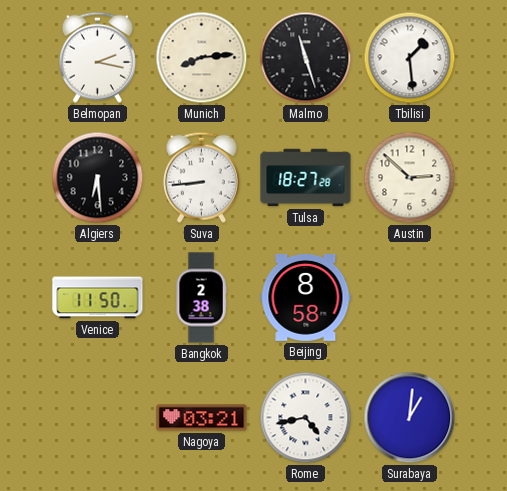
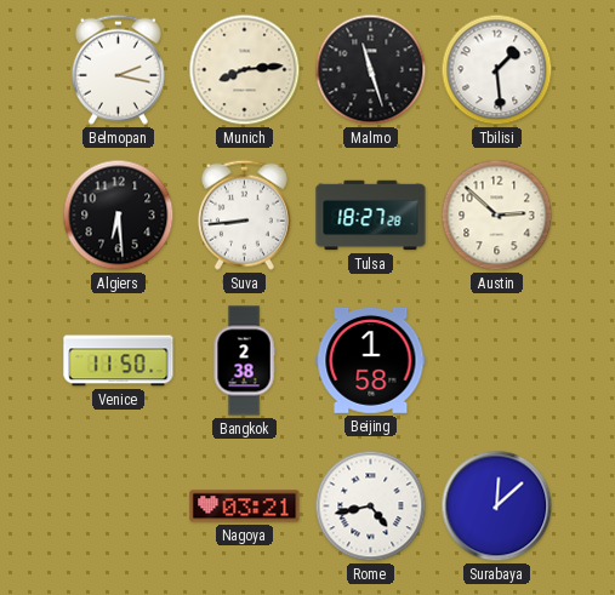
Beijing: 8:58 -> 1:58 (371, 360)
Surabaya: 1:01 -> 12:08 (497, 507)
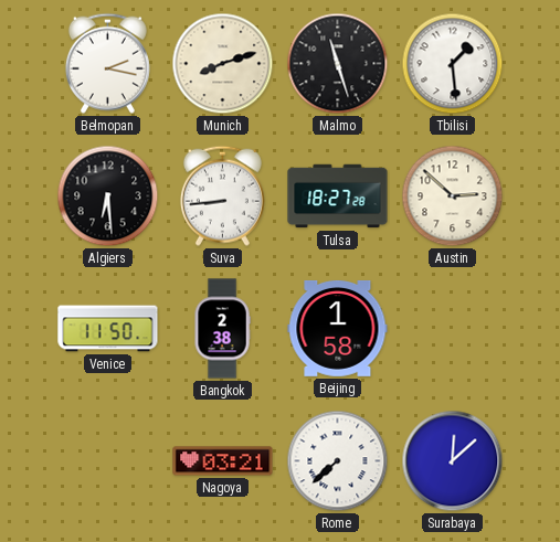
Munich: 8:14 -> 8:12 (223, 64)
Rome: 4:43 -> 7:38 (338, 461)
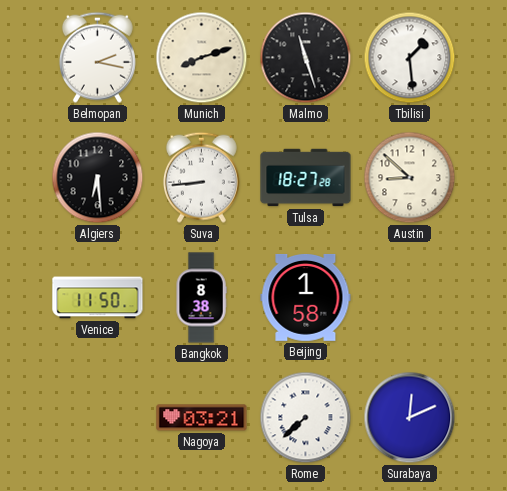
Austin: 2:52 -> 8:52 (410, 178)
Bangkok: 2:38 -> 8:38 (201, 298)
Surabaya: 12:08 -> 12:11 (410, 418)
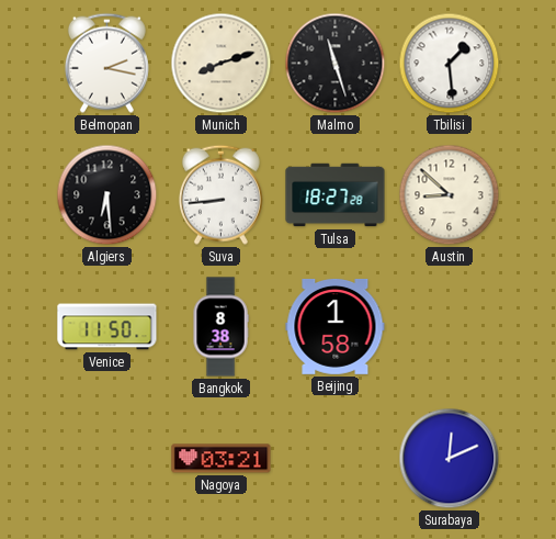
Rome: 7:38 -> none (306, 418)
